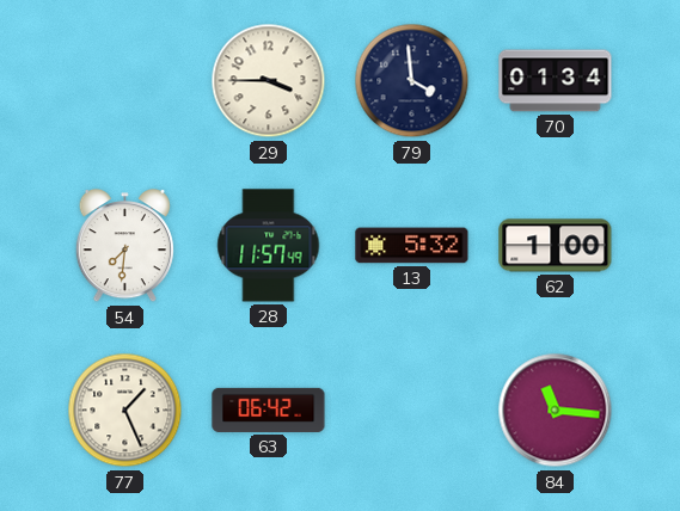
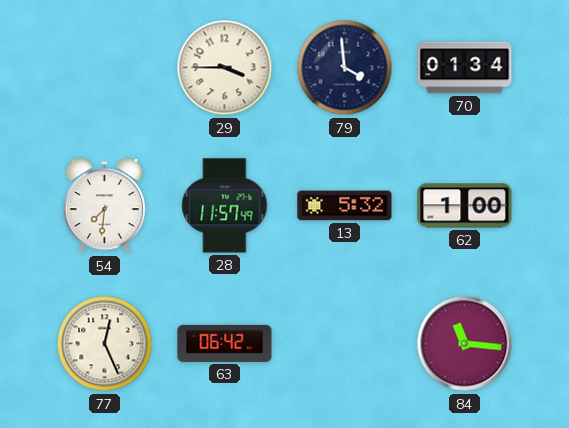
77: 1:26 -> 12:26 (105, 344)
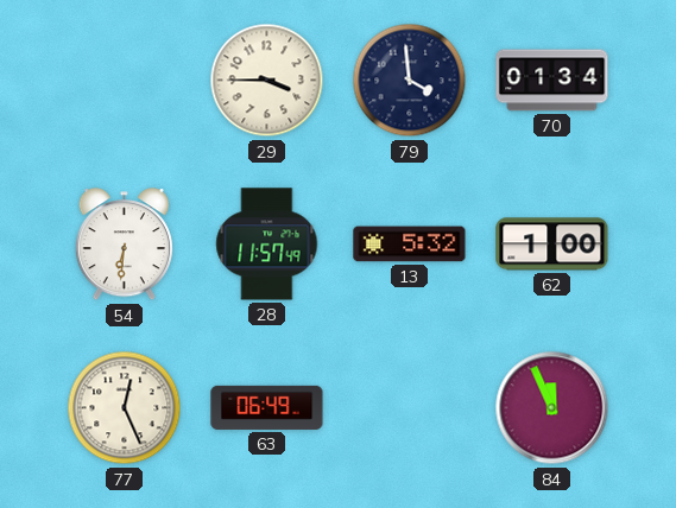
54: 7:31 -> 6:31 (124, 245)
63: 06:42 -> 06:49 (267, 407)
84: 11:16 -> 11:56 (552, 408)
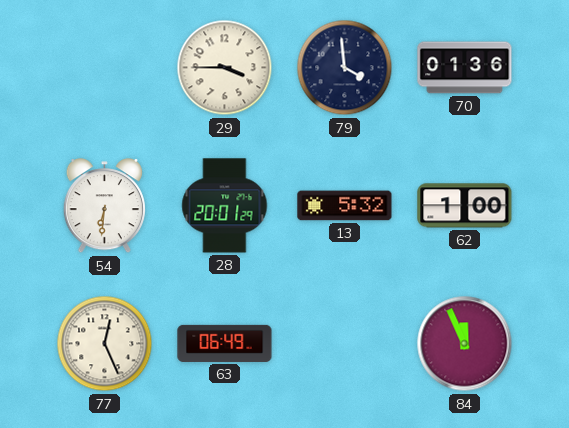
70: 01:34 -> 01:36 (465, 68)
28: 11:57 -> 20:01 (225, 206)
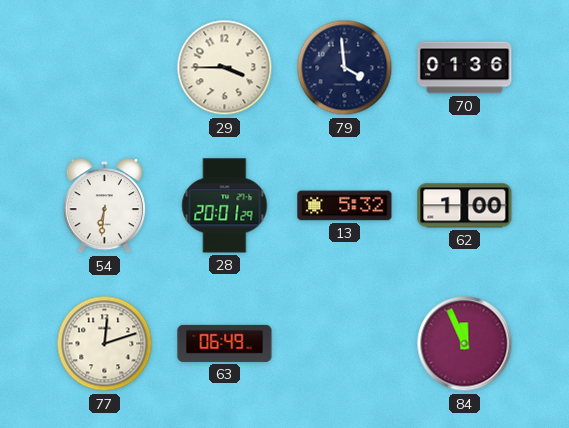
77: 12:26 -> 12:12 (105, 344)
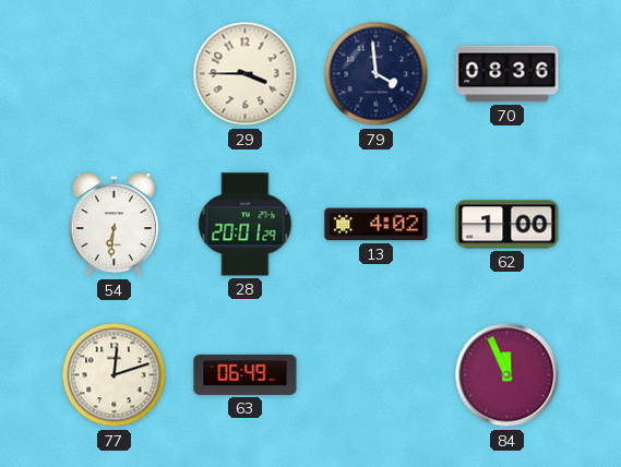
70: 01:36 -> 08:36 (507, 74)
13: 5:32 -> 4:02 (377, 225)
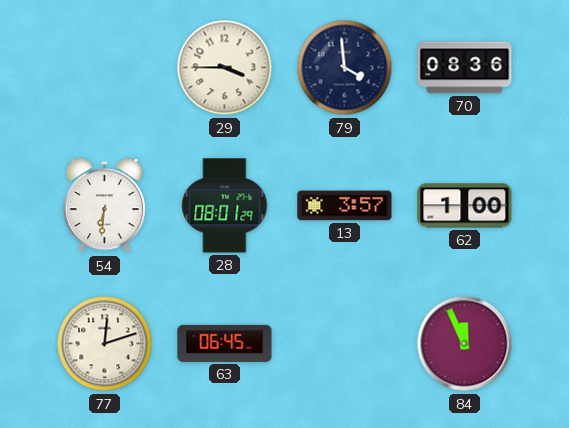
28: 20:01 -> 08:01 (225, 206)
13: 4:02 -> 3:57 (345, 206)
63: 06:49 -> 06:45 (225, 343)
